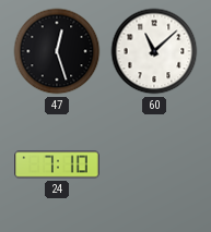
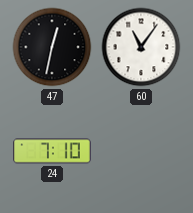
47: 12:27 -> 12:32 (52, 47)
60: 11:08 -> 11:06 (141, 47)
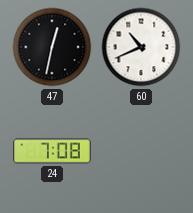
60: 11:06 -> 10:41 (141, 47)
24: 7:10 -> 7:08 (52, 151)
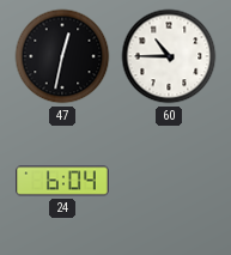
60: 10:41 -> 10:45 (169, 56)
24: 7:08 -> 6:04 (62, 181)
